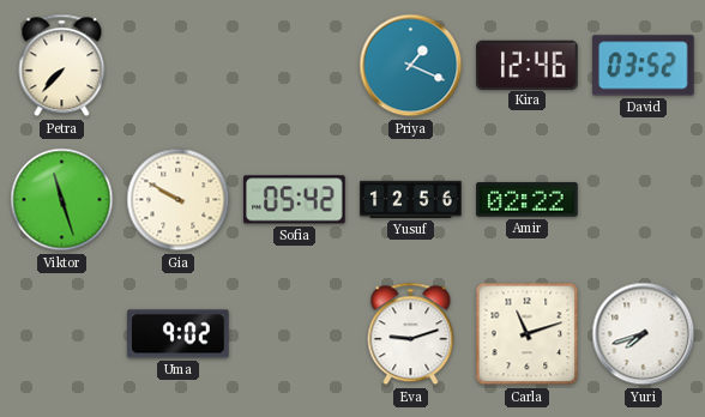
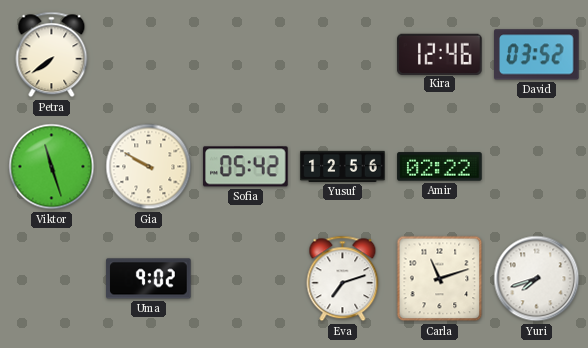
Petra: 7:37 -> 7:39 (52, 55)
Priya: 1:19 -> none (411, 66)
Eva: 9:12 -> 7:12 (343, 279)
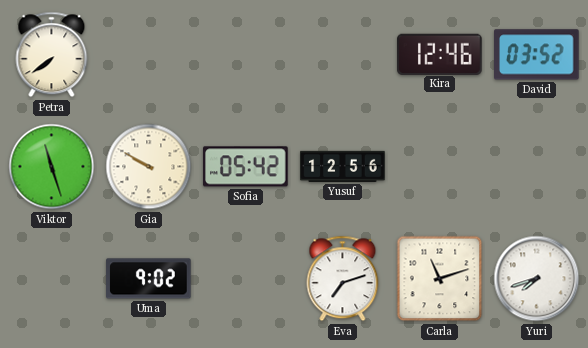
Amir: 02:22 -> none (440, 167)
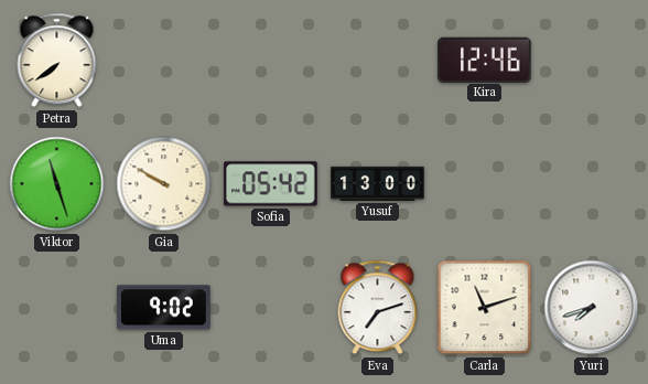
David: 03:52 -> none (537, 55)
Yusuf: 12:56 -> 13:00 (378, 183)
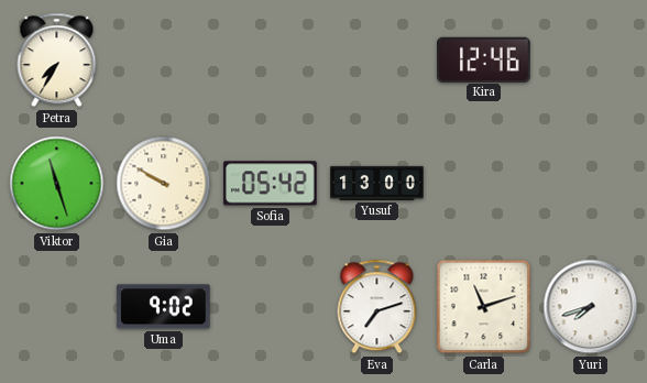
Petra: 7:39 -> 7:35 (57, 61)
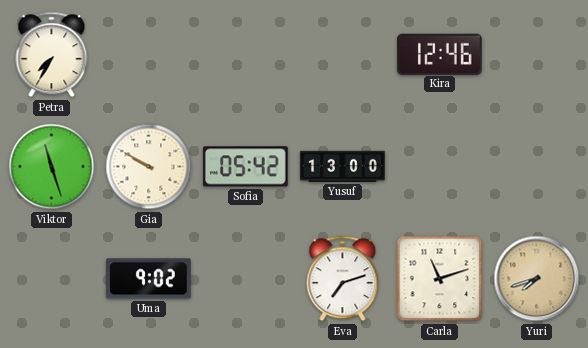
Yuri dial: white -> champagne (537, 279)
